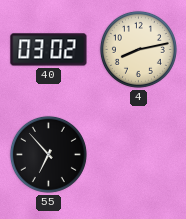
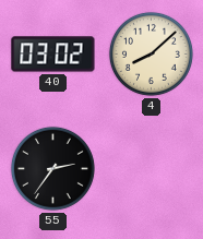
4: 8:13 -> 8:08 (151, 53)
55: 6:53 -> 2:36 (52, 168)
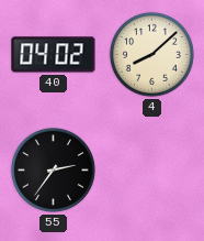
40: 03:02 -> 04:02 (54, 55)
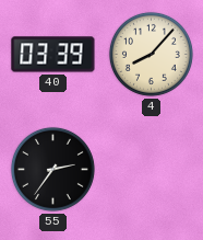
40: 04:02 -> 03:39 (53, 55)
4: 8:08 -> 8:07 (151, 54)
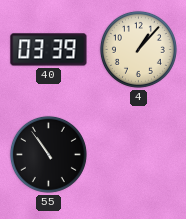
4: 8:07 -> 1:07 (138, 49)
55: 2:36 -> 10:54 (48, 154)
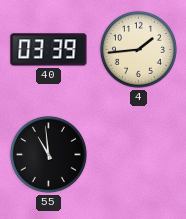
4: 1:07 -> 1:44 (138, 49)
55: 10:54 -> 10:59 (48, 154)
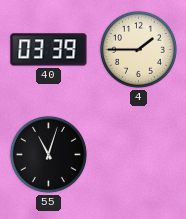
4: 1:44 -> 1:45 (138, 49)
55: 10:59 -> 11:03 (48, 154)
